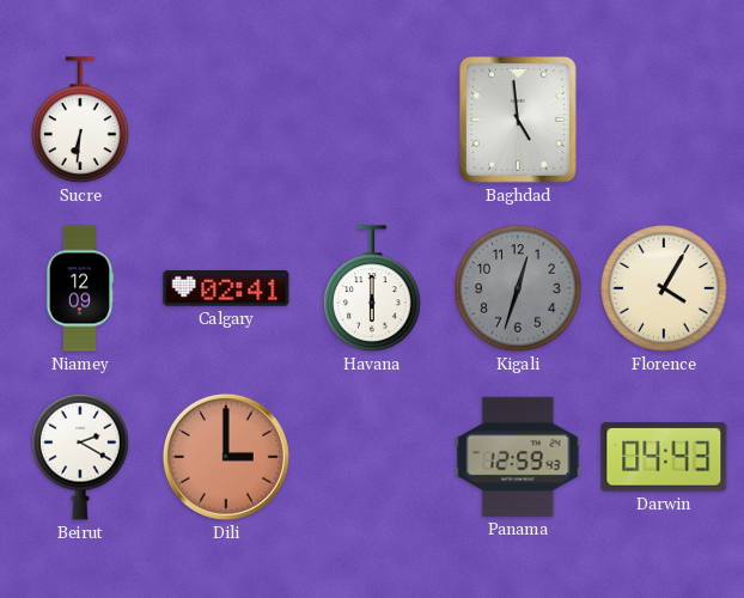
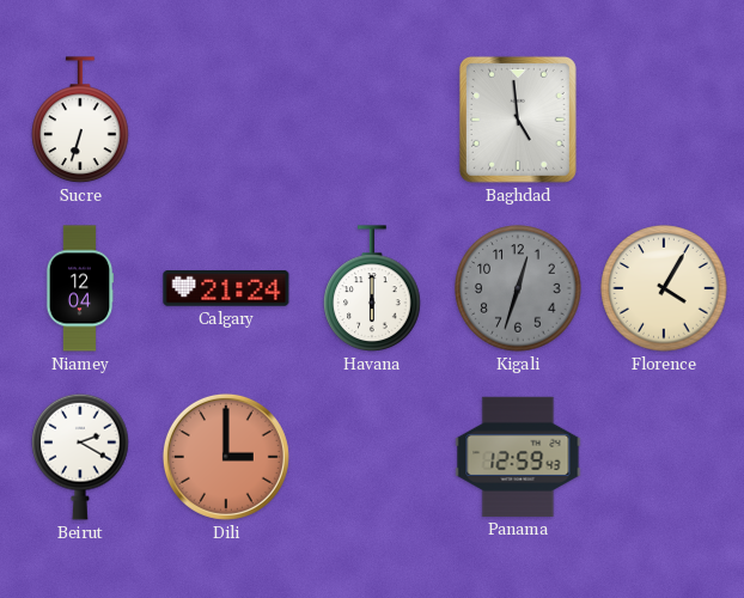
Sucre: 6:31 -> 6:33 (80, 120)
Niamey: 12:09 -> 12:04 (80, 288)
Calgary: 02:41 -> 21:24 (226, 289)
Darwin: 04:43 -> none (664, 457)
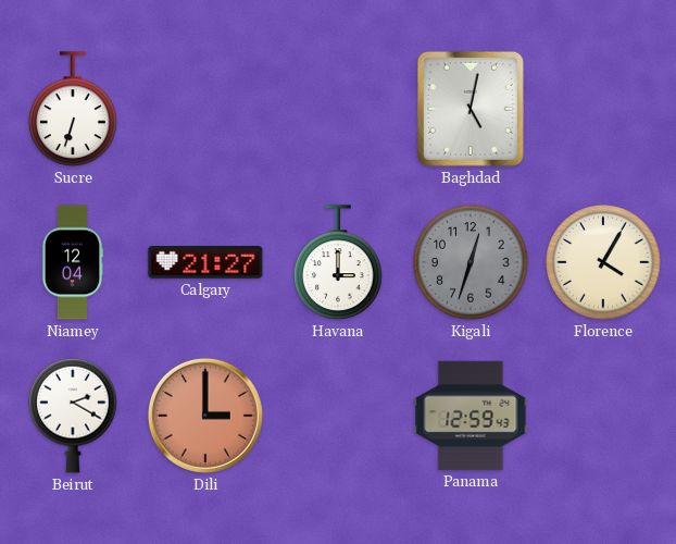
Baghdad: 4:59 -> 5:02 (471, 109)
Calgary: 21:24 -> 21:27 (205, 263)
Havana: 6:00 -> 3:00 (338, 262)
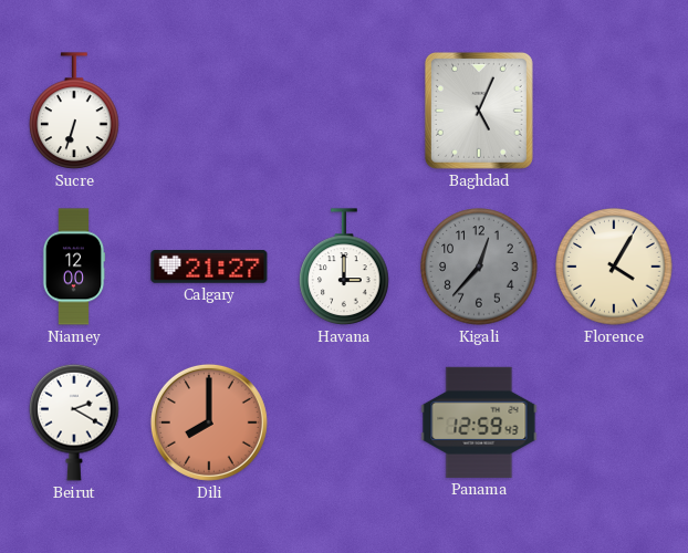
Baghdad: 5:02 -> 5:04 (479, 111)
Niamey: 12:04 -> 12:00 (74, 267)
Kigali: 12:33 -> 12:37 (479, 267)
Dili: 3:00 -> 8:00 (209, 422)
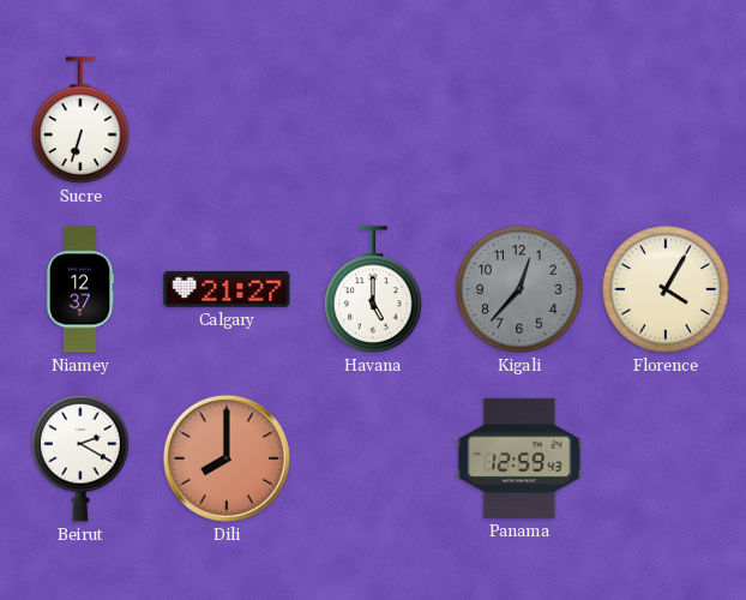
Baghdad: 5:04 -> none (479, 111)
Niamey: 12:00 -> 12:37 (80, 289)
Havana: 3:00 -> 5:00 (373, 289)
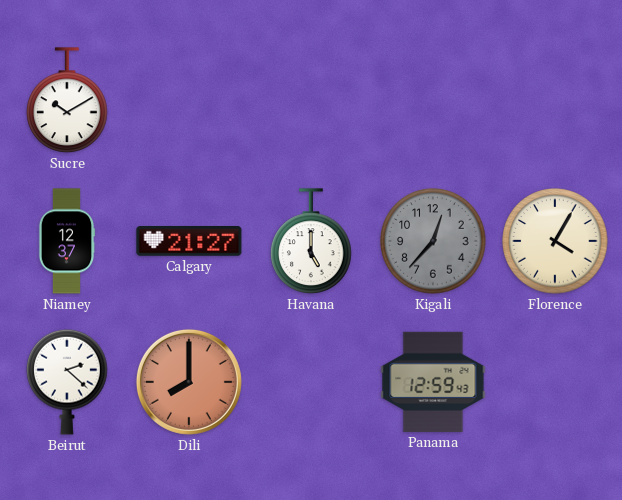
Sucre: 6:33 -> 10:10 (67, 100)
Beirut: 2:20 -> 2:22 (67, 382)
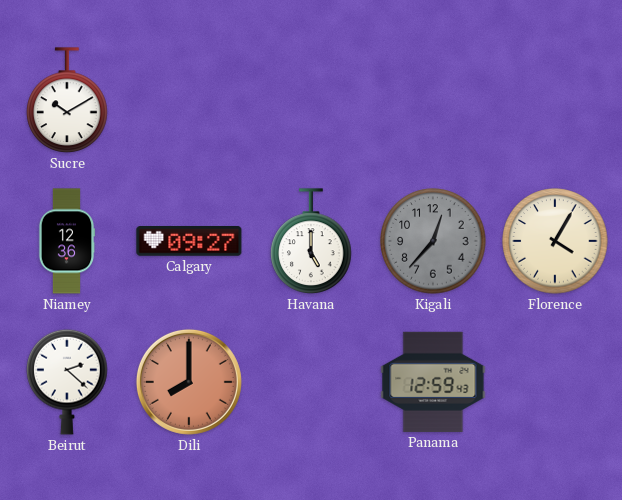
Niamey: 12:37 -> 12:36 (67, 241)
Calgary: 21:27 -> 09:27 (189, 242)
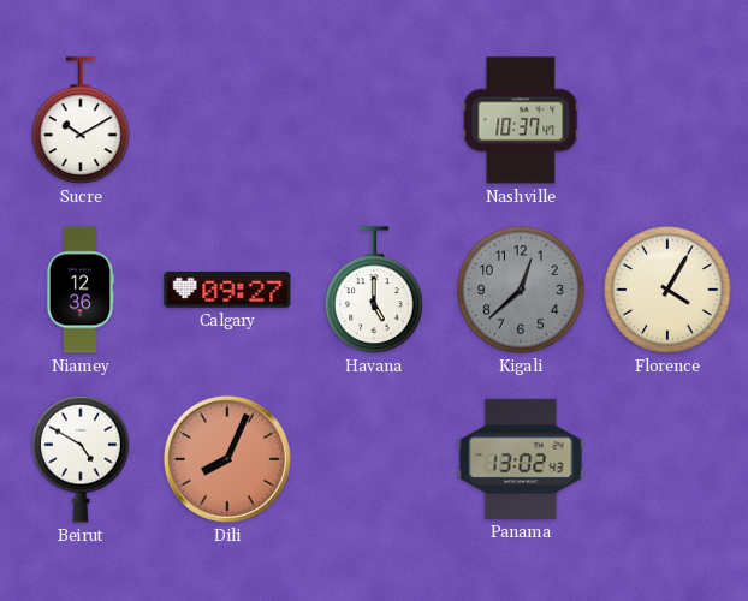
Nashville: none -> 10:37 (521, 120)
Kigali: 12:37 -> 12:38 (521, 290)
Beirut: 2:22 -> 4:50 (81, 459)
Dili: 8:00 -> 8:04 (227, 459)
Panama: 12:59 -> 13:02 (521, 459)
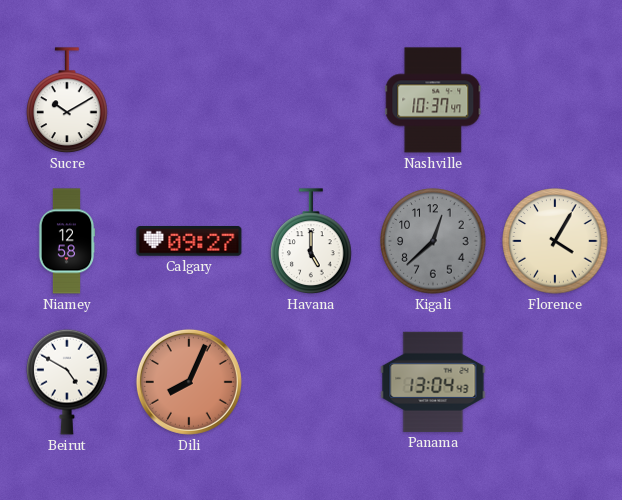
Niamey: 12:36 -> 12:58 (67, 241)
Panama: 13:02 -> 13:04 (433, 382)
